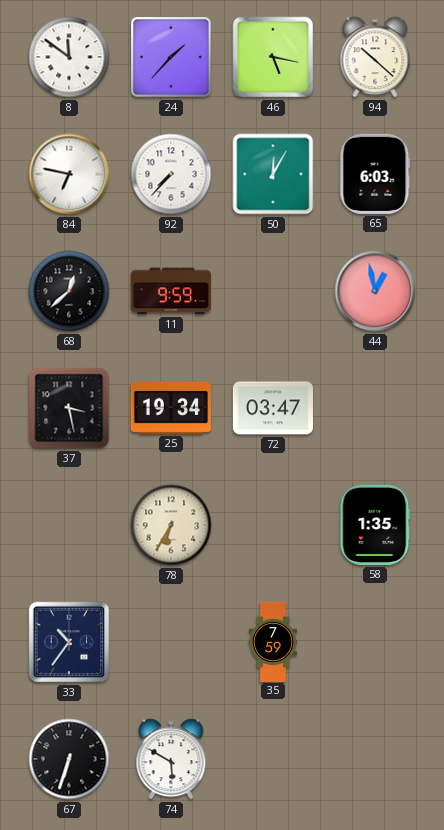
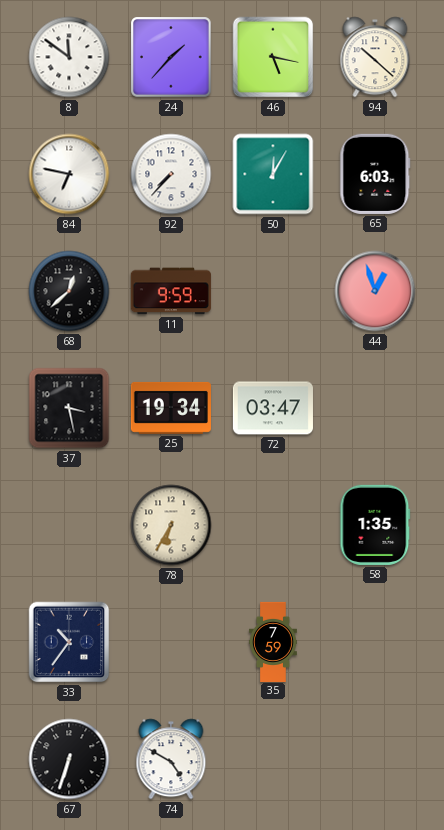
44: 12:58 -> 12:57 (375, 291)
74: 5:50 -> 4:50 (171, 759)
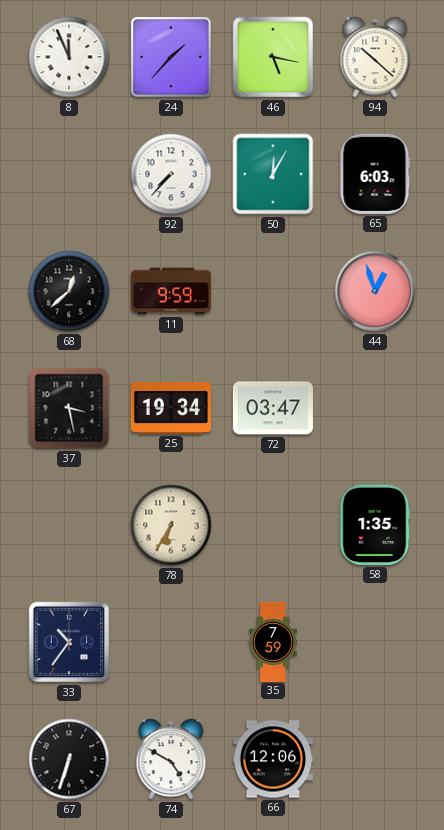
8: 11:51 -> 11:56 (69, 57)
84: 6:47 -> none (69, 174)
66: none -> 12:06 (273, 759)
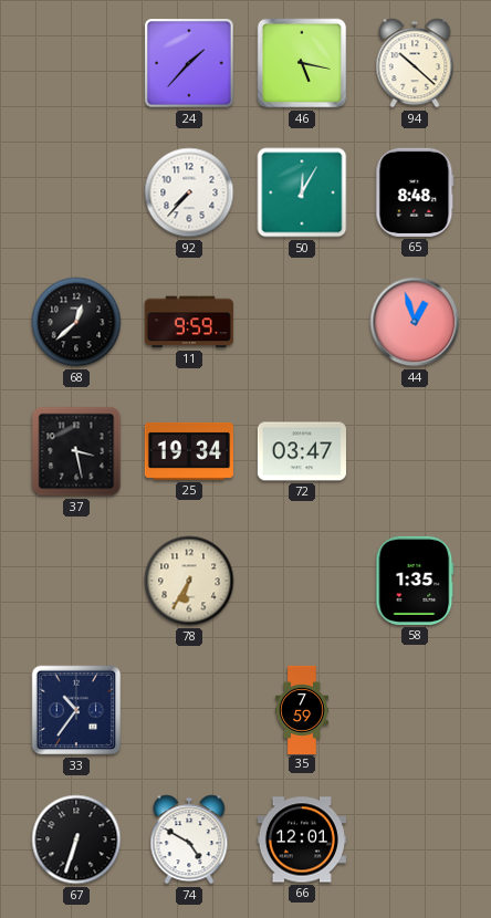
8: 11:56 -> none (69, 57)
65: 6:03 -> 8:48 (415, 192)
66: 12:06 -> 12:01 (302, 839)
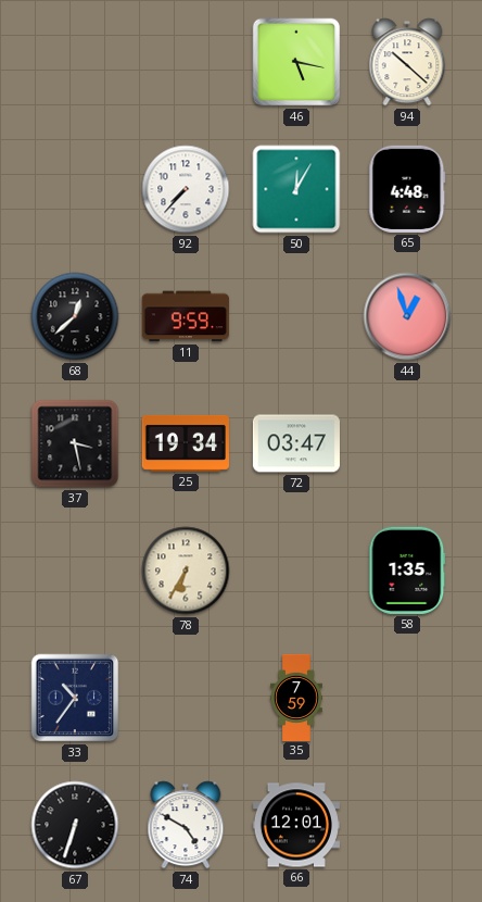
24: 1:37 -> none (189, 63)
65: 8:48 -> 4:48 (407, 189)
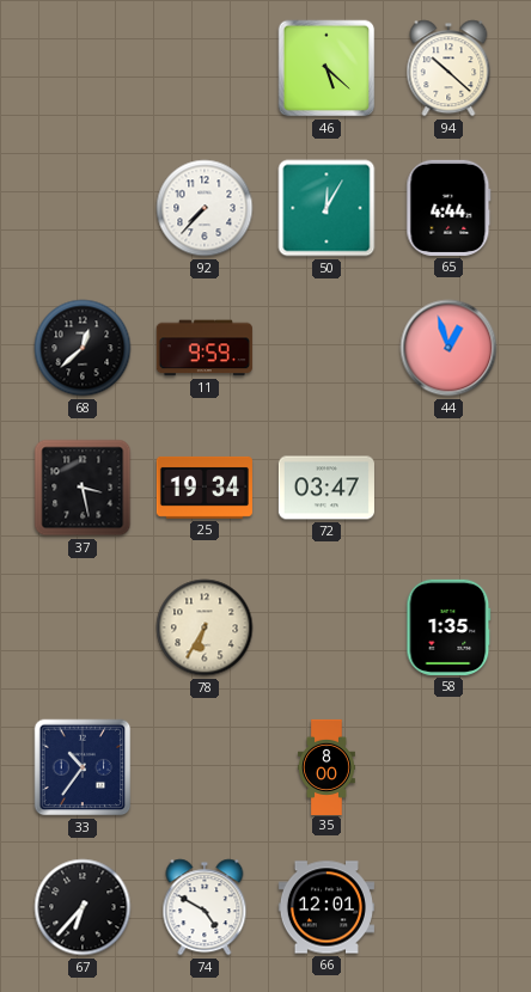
46: 5:17 -> 5:22 (326, 68)
65: 4:48 -> 4:44 (448, 208)
35: 7:59 -> 8:00 (328, 766)
67: 6:33 -> 6:37 (83, 907)
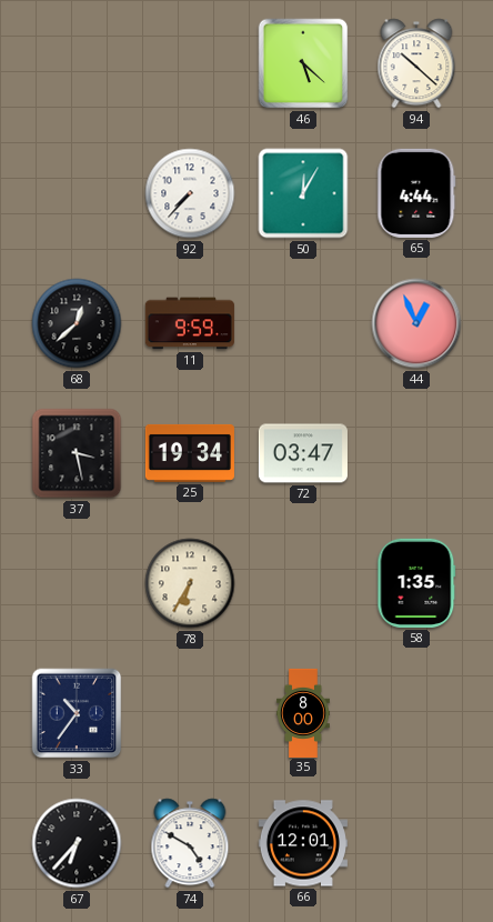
44: 12:57 -> 12:56 (416, 323)
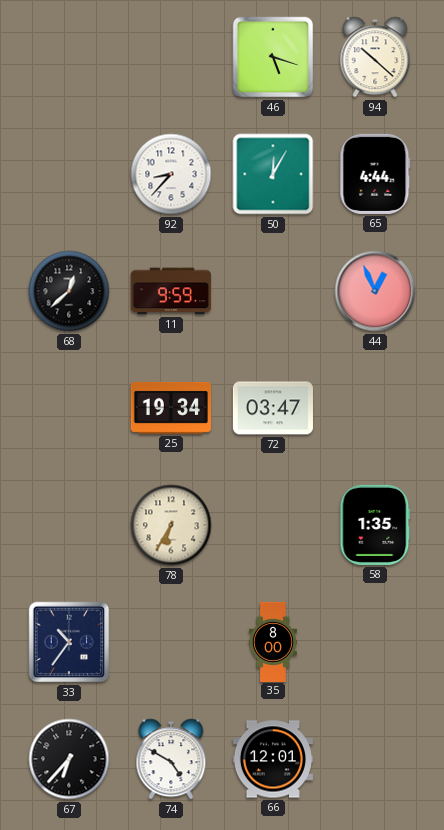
46: 5:22 -> 5:18 (273, 57)
92: 7:37 -> 8:37 (171, 174)
37: 3:28 -> none (77, 453)
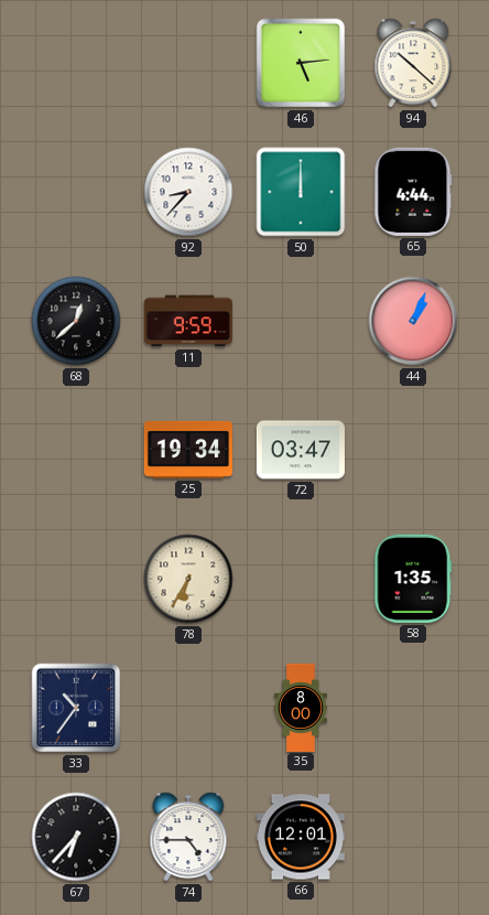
46: 5:18 -> 5:14 (301, 63)
50: 12:05 -> 12:00 (301, 192)
44: 12:56 -> 1:04 (413, 321)
74: 4:50 -> 4:45 (188, 837)
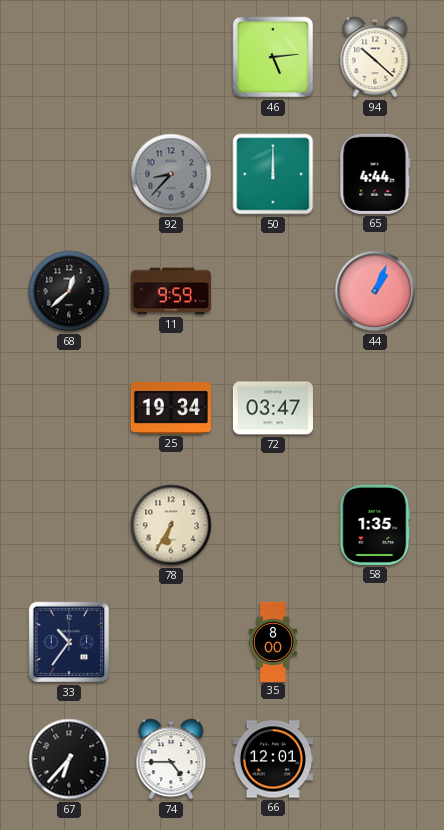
92 dial: white -> grey (171, 174)
